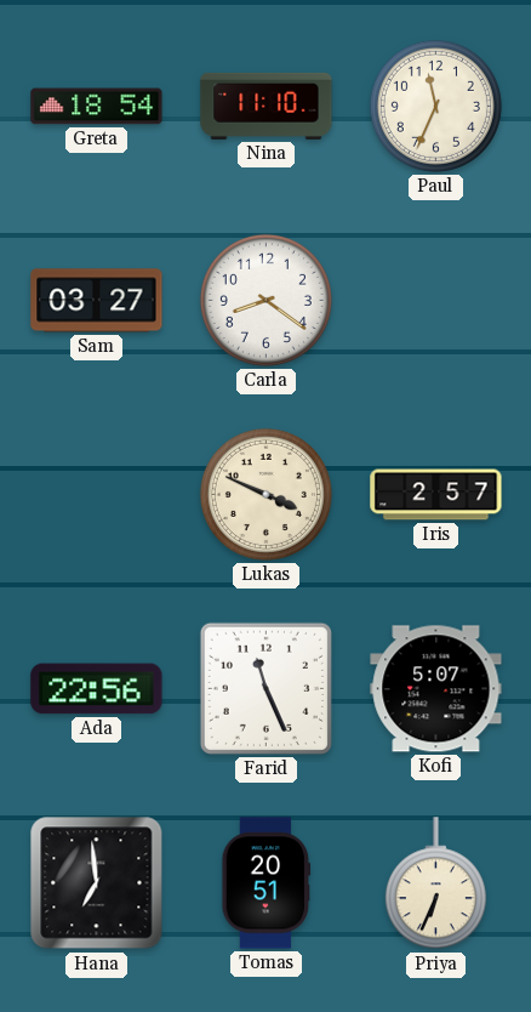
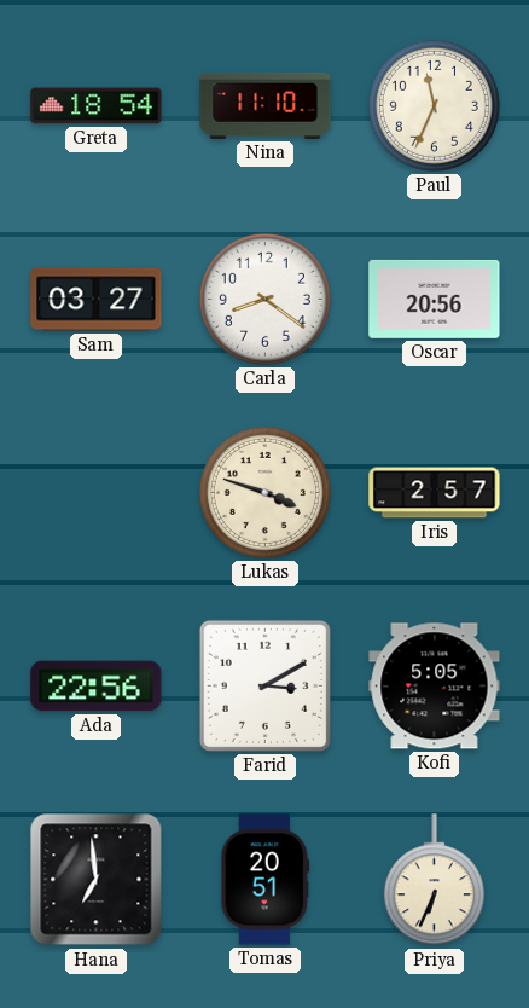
Oscar: none -> 20:56 (435, 299)
Lukas: 3:49 -> 3:48 (264, 492)
Farid: 11:26 -> 3:10 (264, 685)
Kofi: 5:07 -> 5:05 (435, 687)
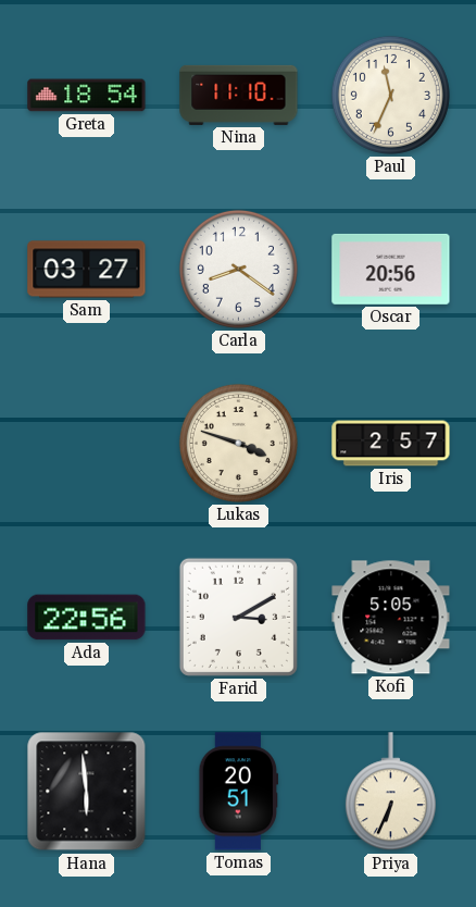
Hana: 6:59 -> 5:59 (87, 792)
